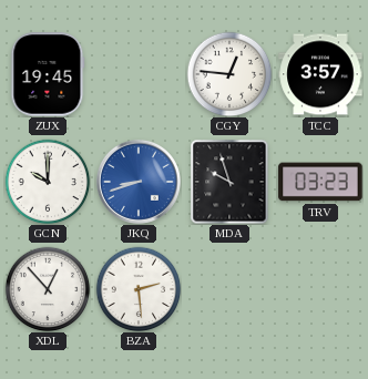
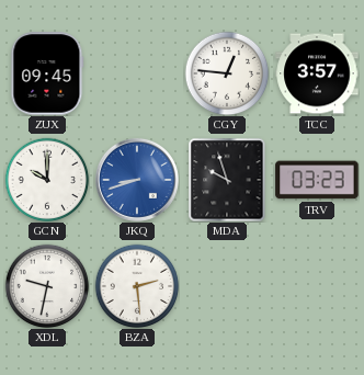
ZUX: 19:45 -> 09:45 (47, 73)
XDL: 12:53 -> 9:32 (47, 286)
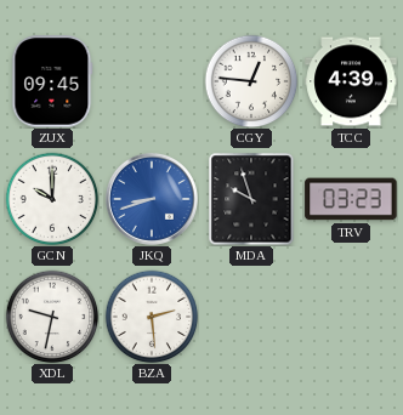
TCC: 3:57 -> 4:39 (351, 81)
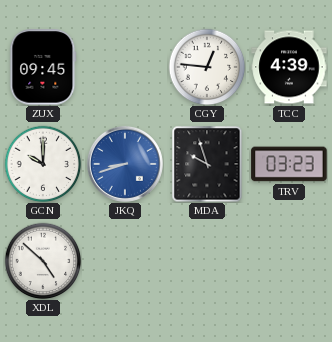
XDL: 9:32 -> 4:52 (43, 261)
BZA: 2:29 -> none (152, 317)
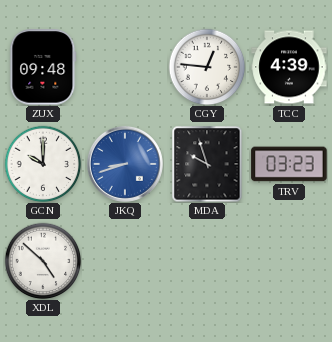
ZUX: 09:45 -> 09:48 (43, 67)
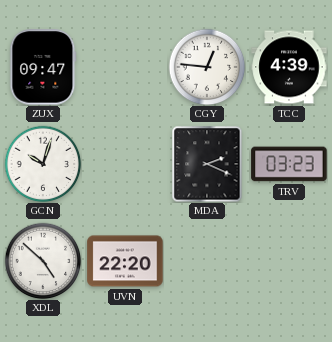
ZUX: 09:48 -> 09:47 (43, 67)
GCN: 10:00 -> 10:03 (43, 164)
JKQ: 8:42 -> none (125, 164)
MDA: 9:57 -> 2:19 (207, 164)
UVN: none -> 22:20 (125, 261)
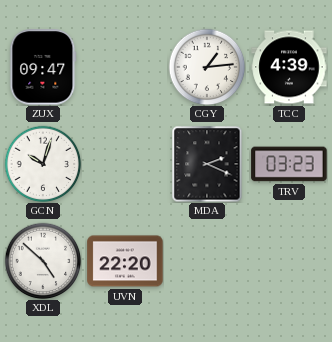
CGY: 12:46 -> 1:14 (207, 67)
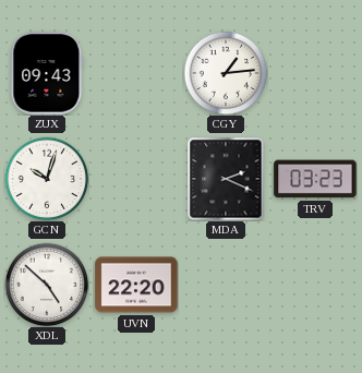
ZUX: 09:47 -> 09:43 (47, 73)
TCC: 4:39 -> none (289, 67)
